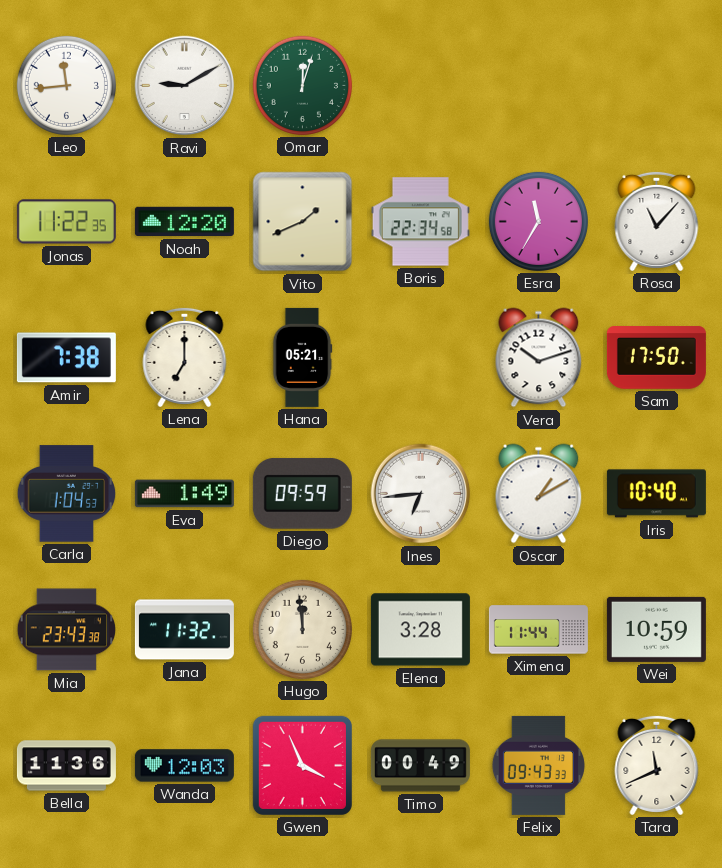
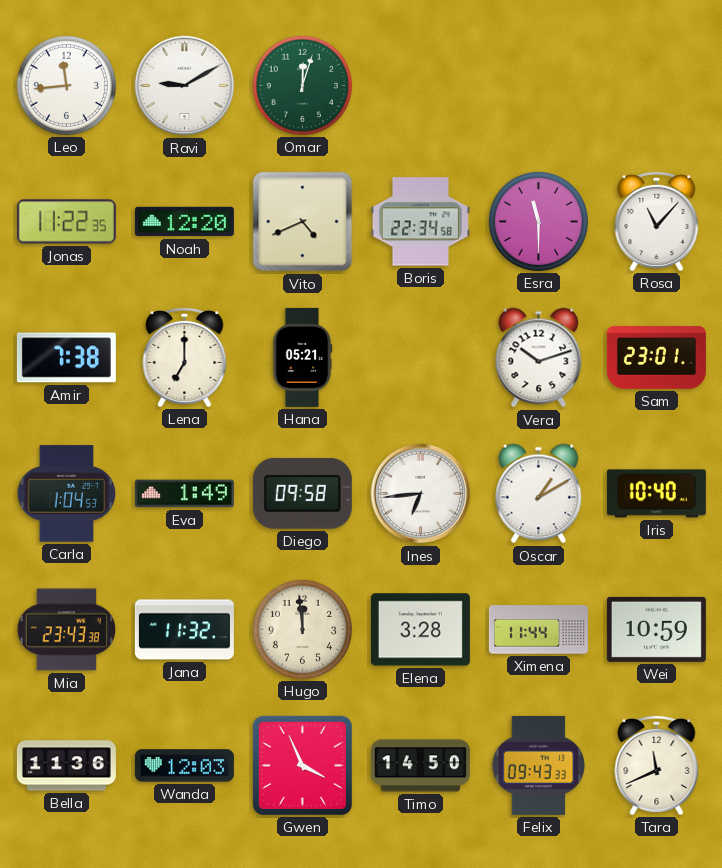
Vito: 1:41 -> 4:41 (303, 222)
Esra: 11:35 -> 11:30 (538, 221)
Sam: 17:50 -> 23:01 (656, 358)
Diego: 09:59 -> 09:58 (302, 493)
Timo: 00:49 -> 14:50 (420, 766)
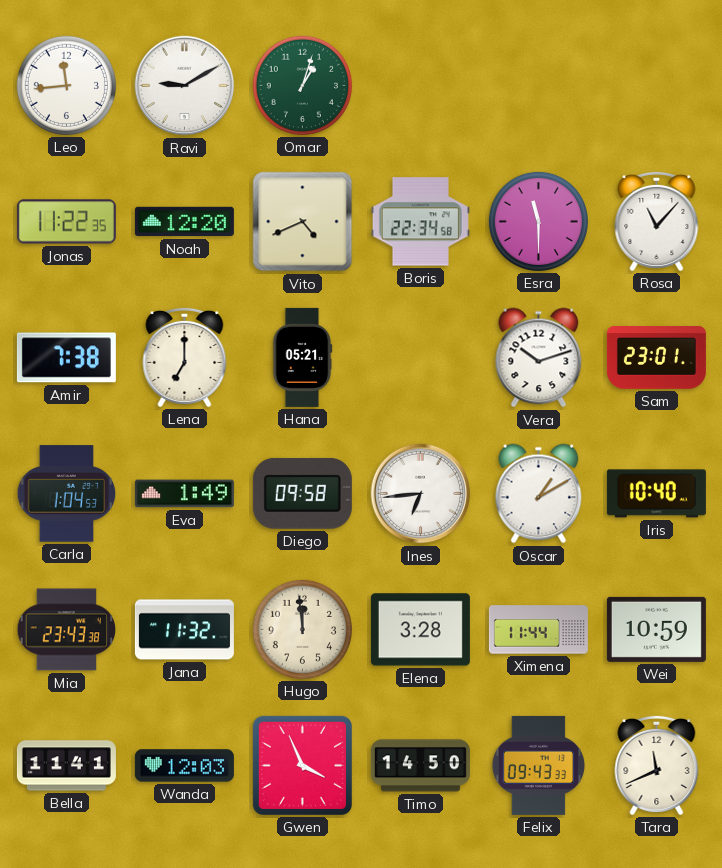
Omar: 12:03 -> 1:03 (302, 85)
Bella: 11:36 -> 11:41 (66, 766)
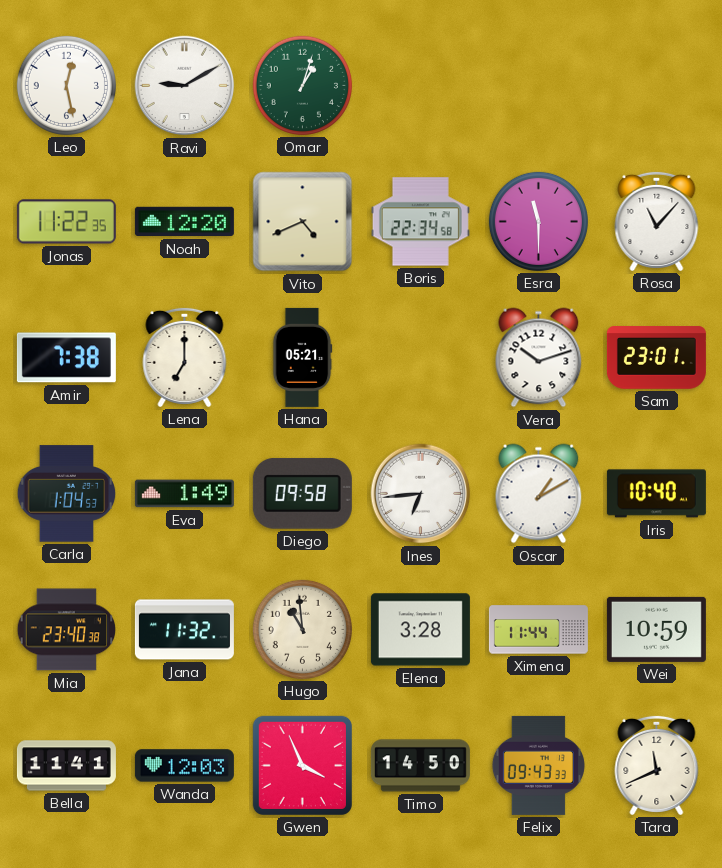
Leo: 11:44 -> 12:28 (66, 85)
Mia: 23:43 -> 23:40 (66, 630)
Hugo: 11:59 -> 10:59 (302, 629)
